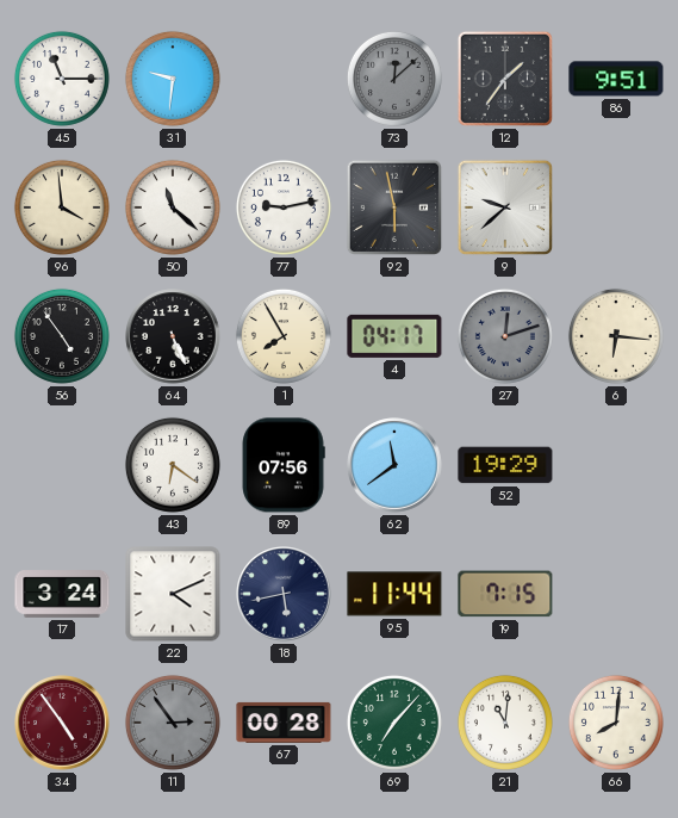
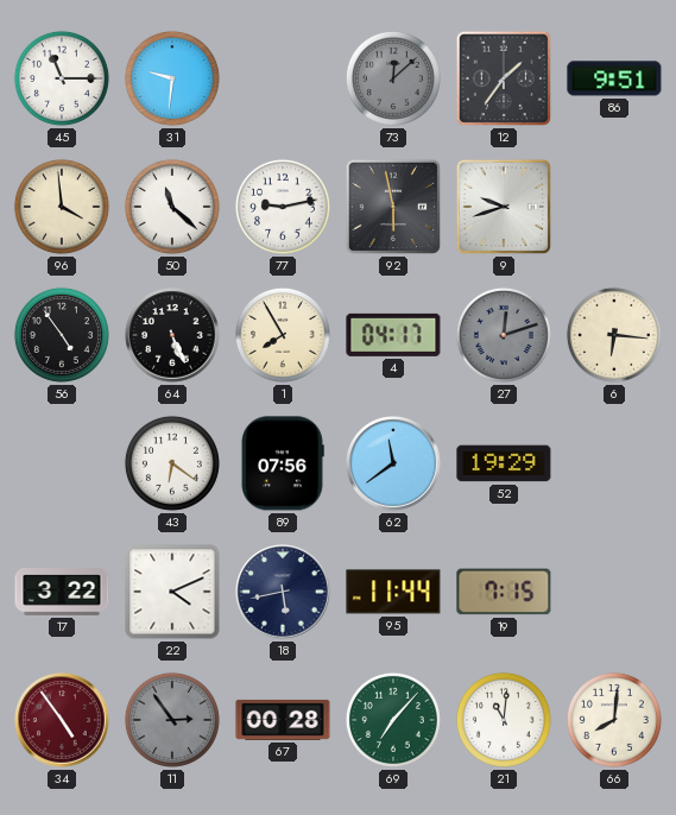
9: 9:38 -> 9:42 (504, 207)
17: 3:24 -> 3:22 (62, 592)
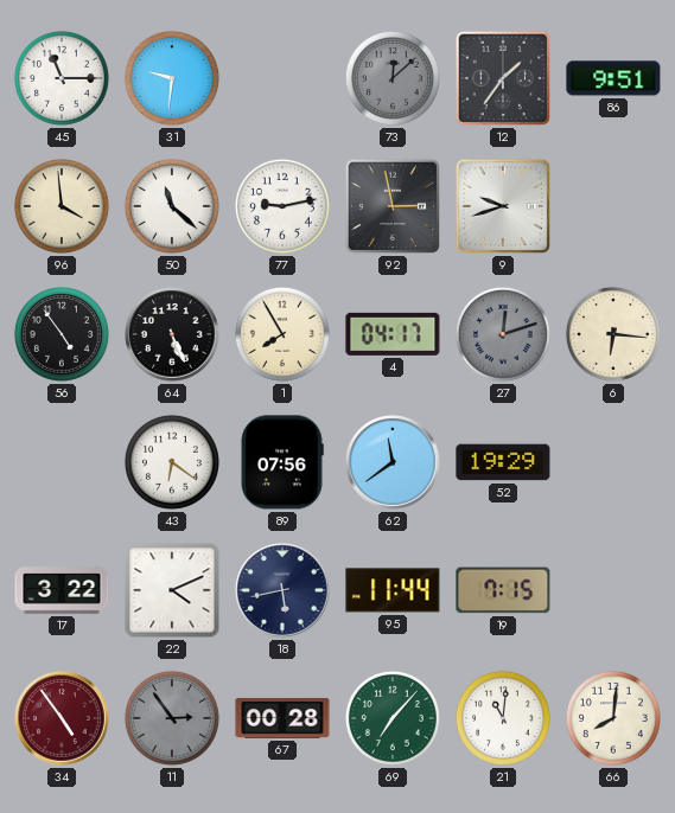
92: 5:58 -> 2:58 (393, 206)
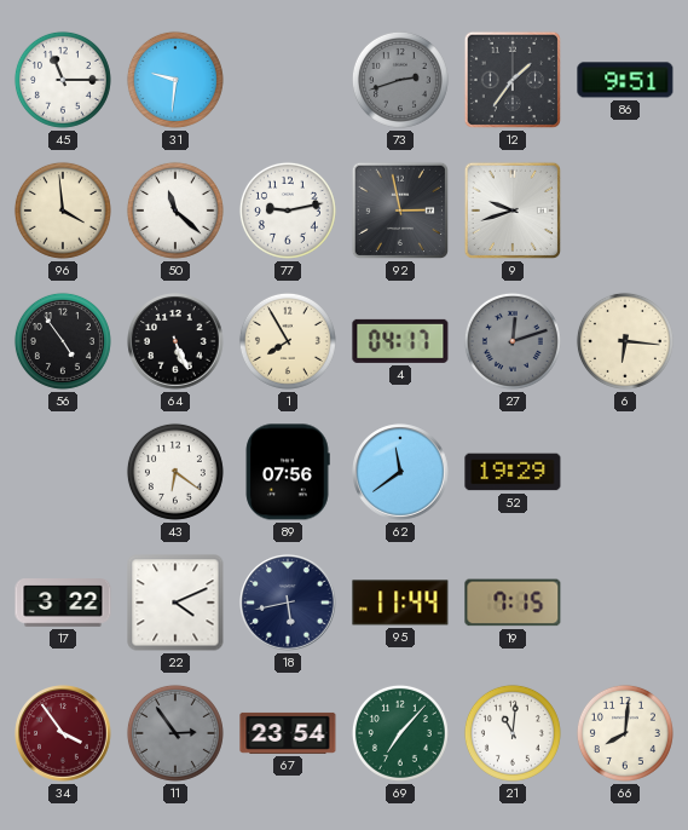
73: 12:08 -> 2:42 (400, 80)
34: 4:54 -> 3:54 (63, 733)
67: 00:28 -> 23:54 (288, 733)
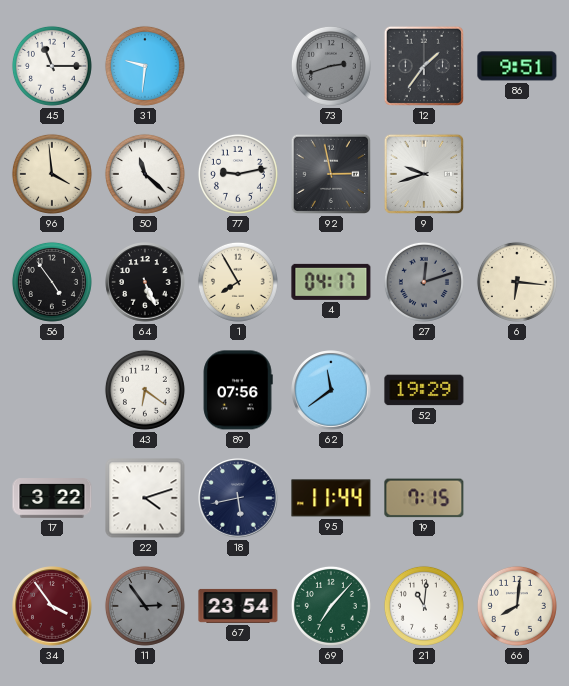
22: 4:11 -> 4:12 (145, 498)
